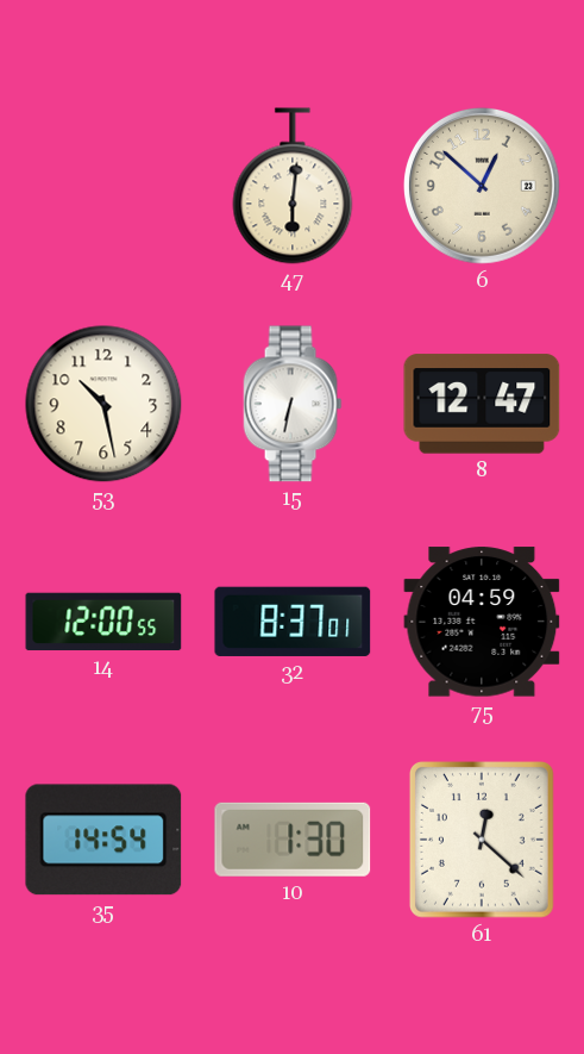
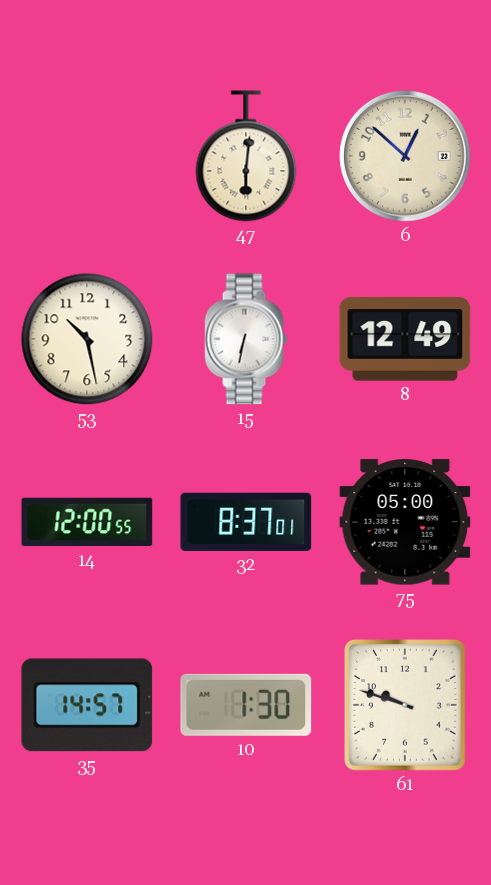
8: 12:47 -> 12:49 (405, 339)
75: 04:59 -> 05:00 (405, 522)
35: 14:54 -> 14:57 (87, 705)
61: 12:22 -> 9:48 (405, 706)
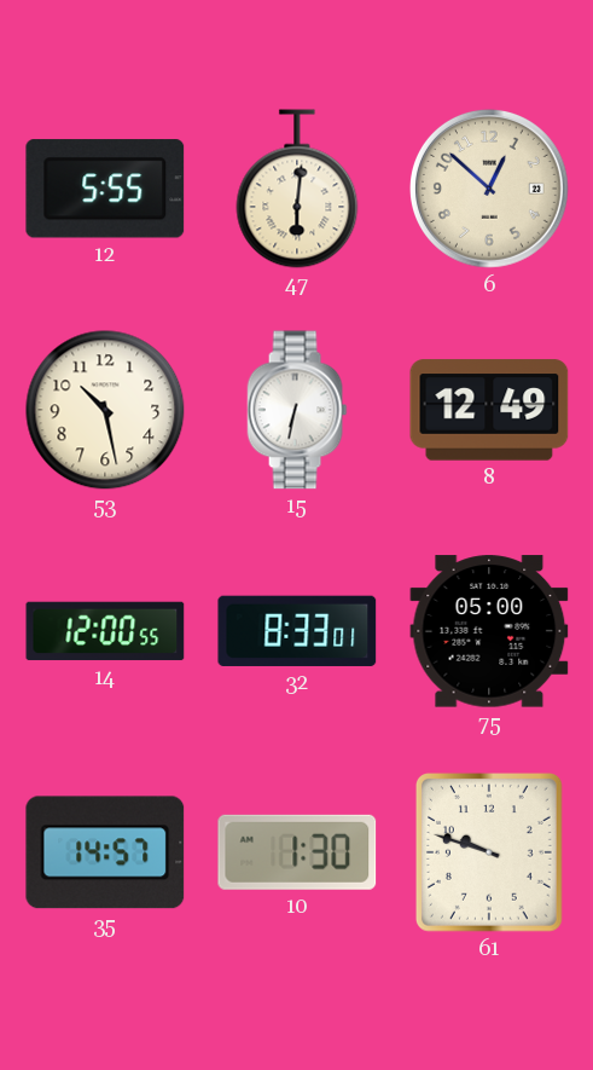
12: none -> 5:55 (105, 189)
32: 8:37 -> 8:33 (297, 631)
